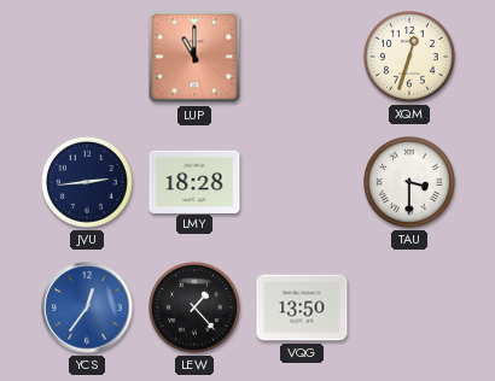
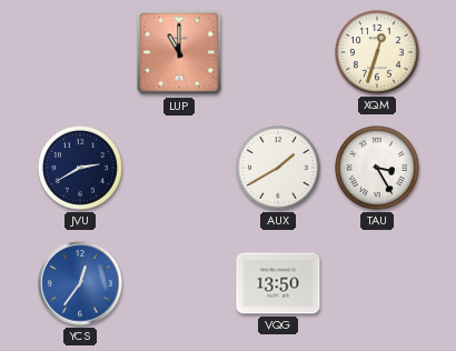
JVU: 2:44 -> 2:40 (81, 169)
LMY: 18:28 -> none (194, 181)
AUX: none -> 1:40 (279, 169)
TAU: 3:30 -> 3:25 (378, 169)
LEW: 1:23 -> none (196, 309)
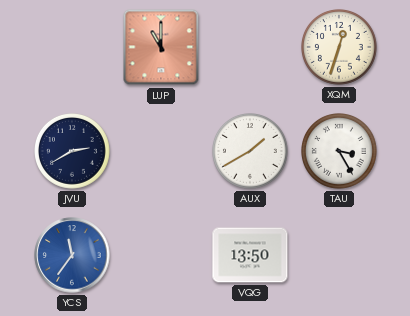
YCS: 12:36 -> 11:36 (72, 255)
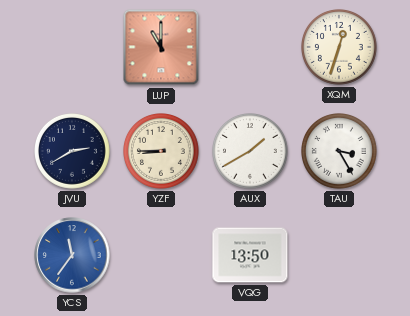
YZF: none -> 8:45 (162, 152)
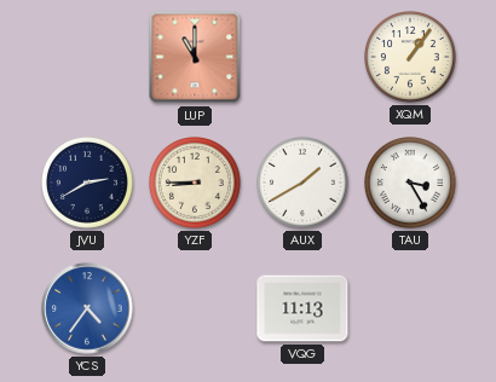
XQM: 12:33 -> 1:06 (411, 58)
YCS: 11:36 -> 4:36 (87, 308)
VQG: 13:50 -> 11:13 (302, 308)
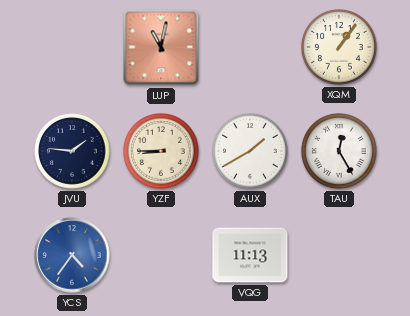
LUP: 11:00 -> 11:02 (161, 47)
JVU: 2:40 -> 1:46 (73, 152)
TAU: 3:25 -> 12:25 (340, 152)
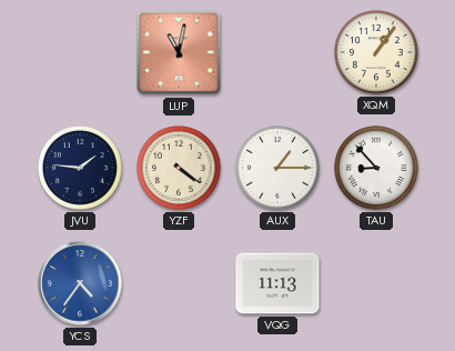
YZF: 8:45 -> 4:21 (180, 169)
AUX: 1:40 -> 1:15 (279, 169)
TAU: 12:25 -> 8:53 (377, 169)
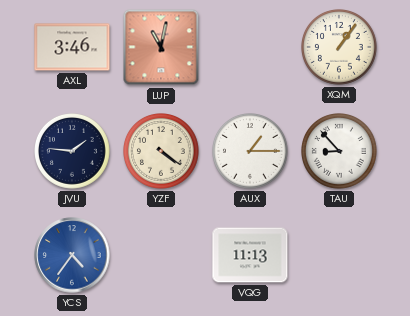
AXL: none -> 3:46 (72, 47)
